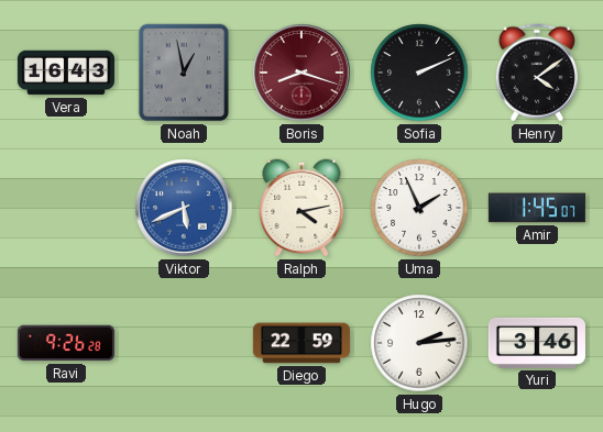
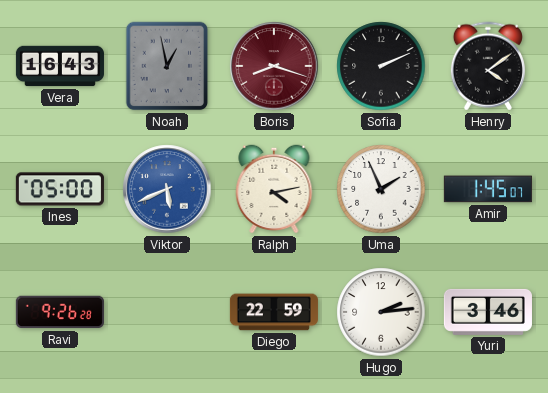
Ines: none -> 05:00 (60, 189)
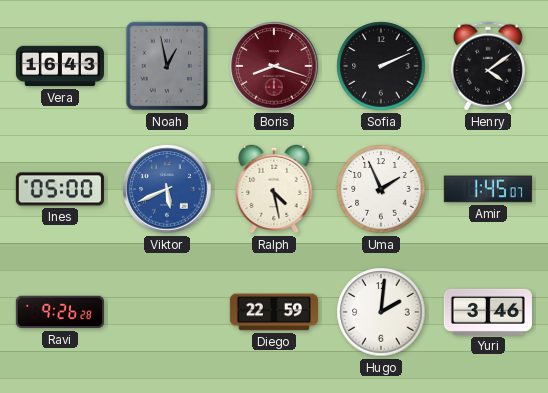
Ralph: 4:13 -> 4:28 (274, 189)
Hugo: 2:14 -> 2:01 (381, 312)
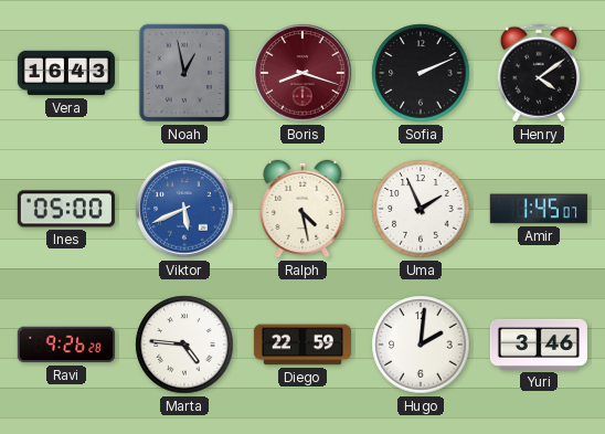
Marta: none -> 4:46 (184, 345)
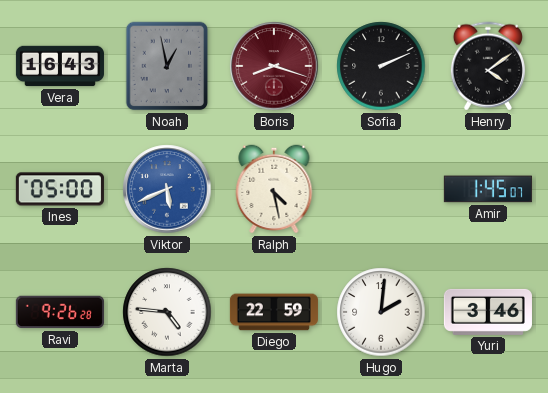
Uma: 1:56 -> none (421, 209)
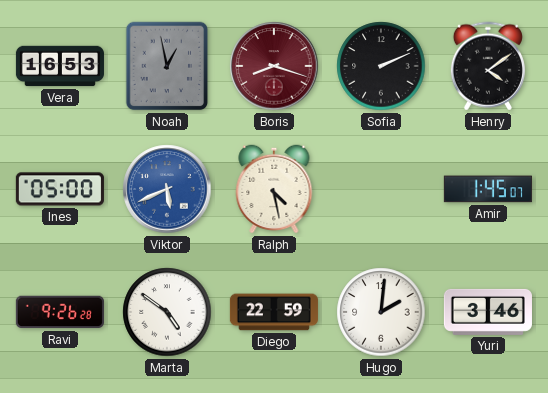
Vera: 16:43 -> 16:53 (60, 66)
Marta: 4:46 -> 4:51 (167, 312)
